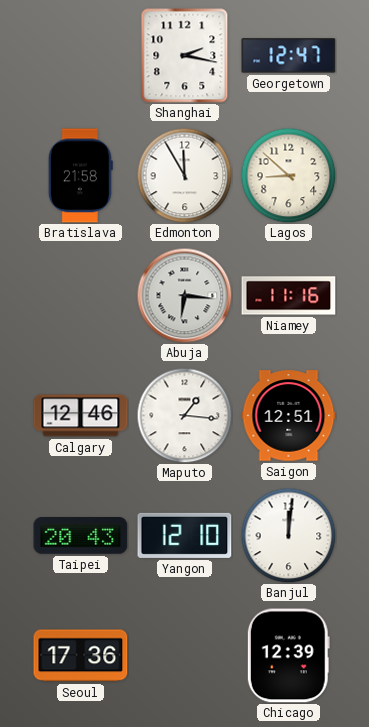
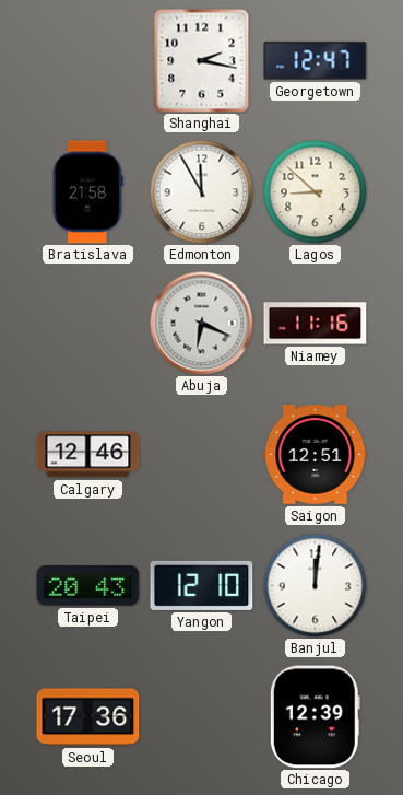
Abuja: 6:16 -> 6:19 (201, 323)
Maputo: 1:16 -> none (184, 415)
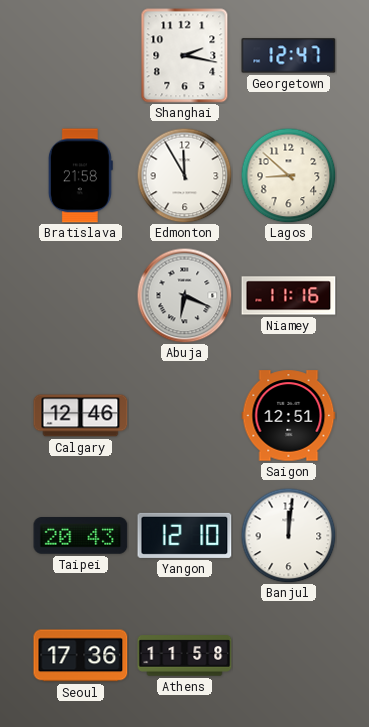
Athens: none -> 11:58 (185, 656)
Chicago: 12:39 -> none (315, 717)
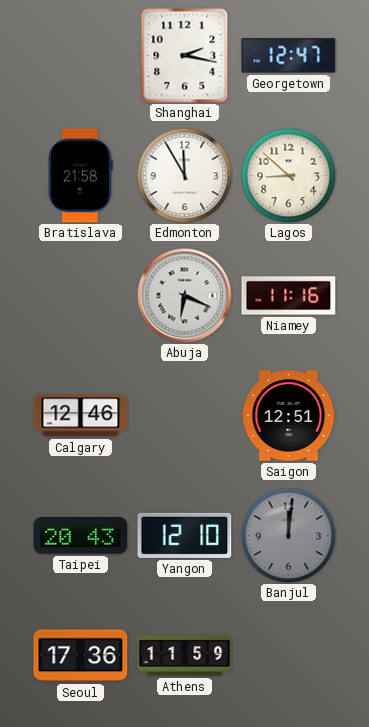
Banjul dial: white -> grey (288, 535)
Athens: 11:58 -> 11:59 (185, 656)
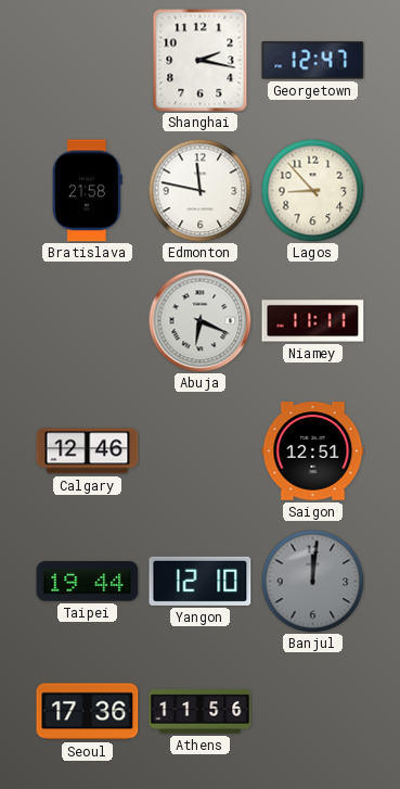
Edmonton: 11:55 -> 11:47 (199, 190)
Lagos: 8:52 -> 8:53 (312, 190)
Niamey: 11:16 -> 11:11 (313, 321)
Taipei: 20:43 -> 19:44 (88, 582)
Athens: 11:59 -> 11:56 (201, 712)
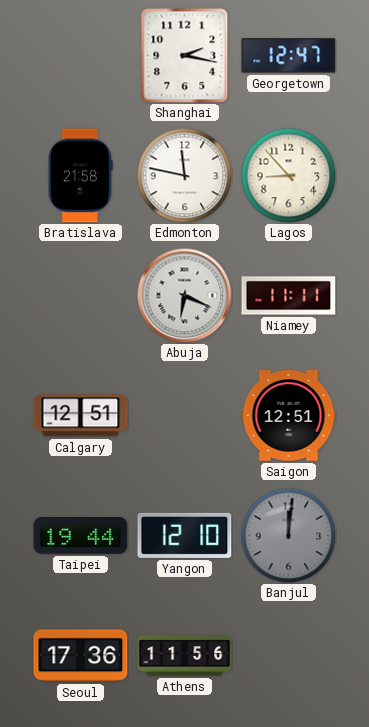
Calgary: 12:46 -> 12:51 (81, 416)
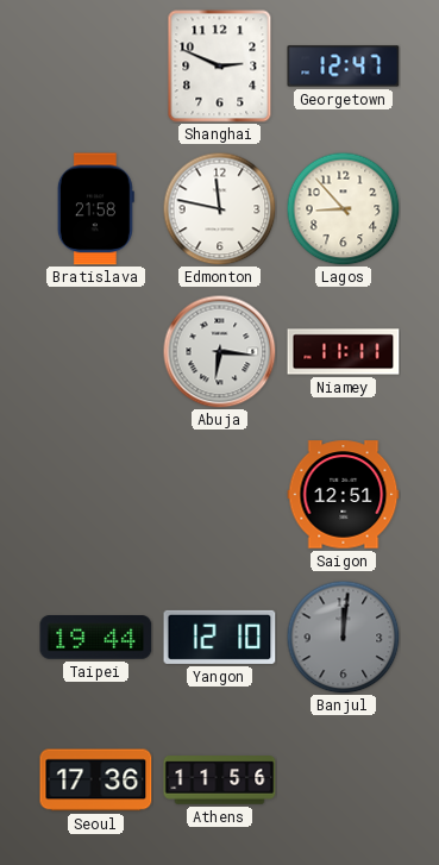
Shanghai: 2:17 -> 2:49 (220, 67)
Abuja: 6:19 -> 6:16 (219, 351)
Calgary: 12:51 -> none (81, 416)
